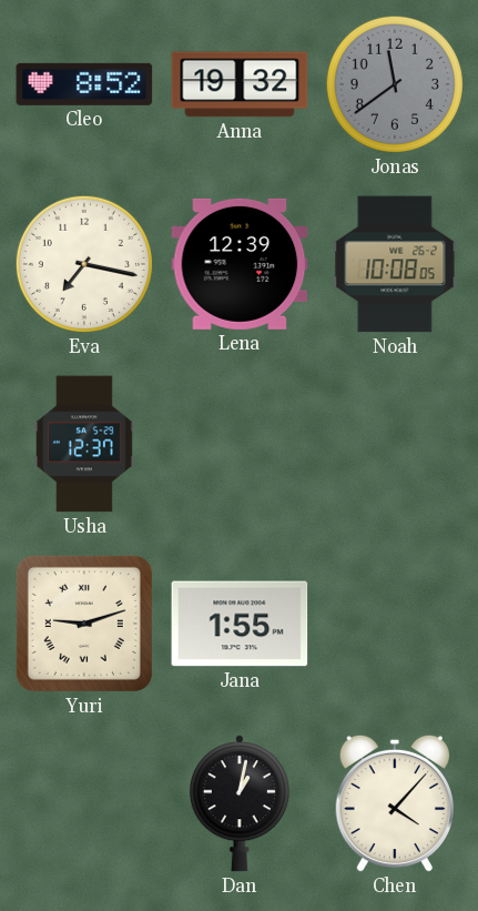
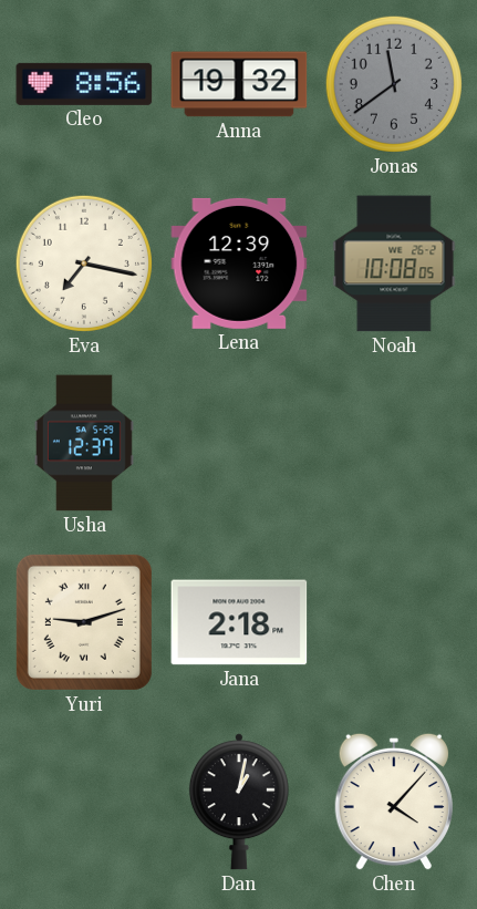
Cleo: 8:52 -> 8:56 (84, 84)
Jana: 1:55 -> 2:18 (239, 622)
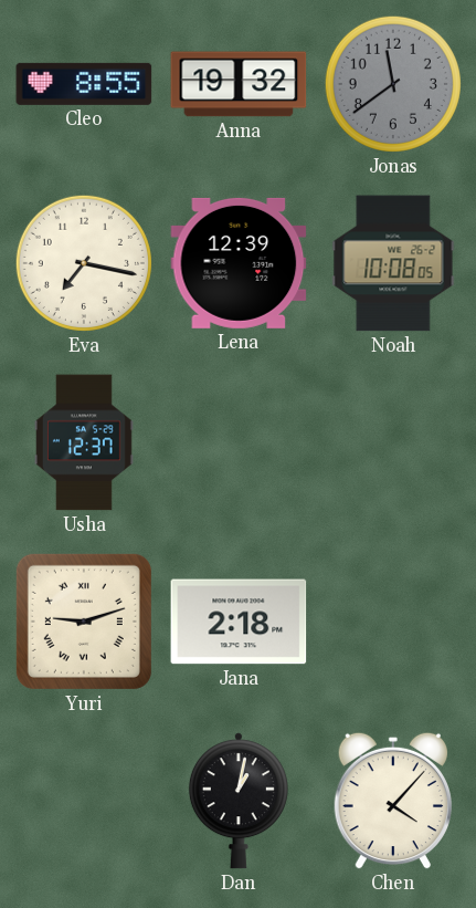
Cleo: 8:56 -> 8:55 (84, 84)
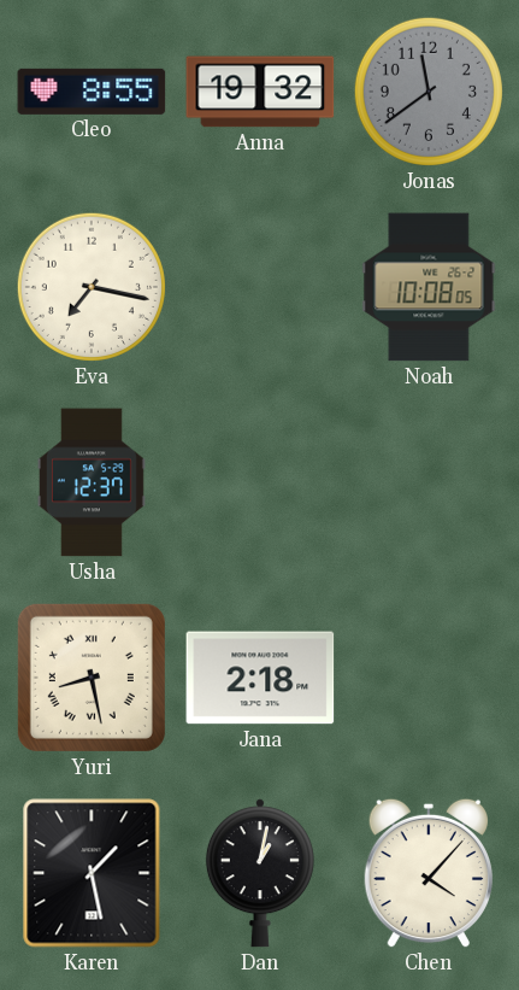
Lena: 12:39 -> none (239, 263)
Yuri: 9:12 -> 8:28 (92, 678)
Karen: none -> 1:28 (92, 873)
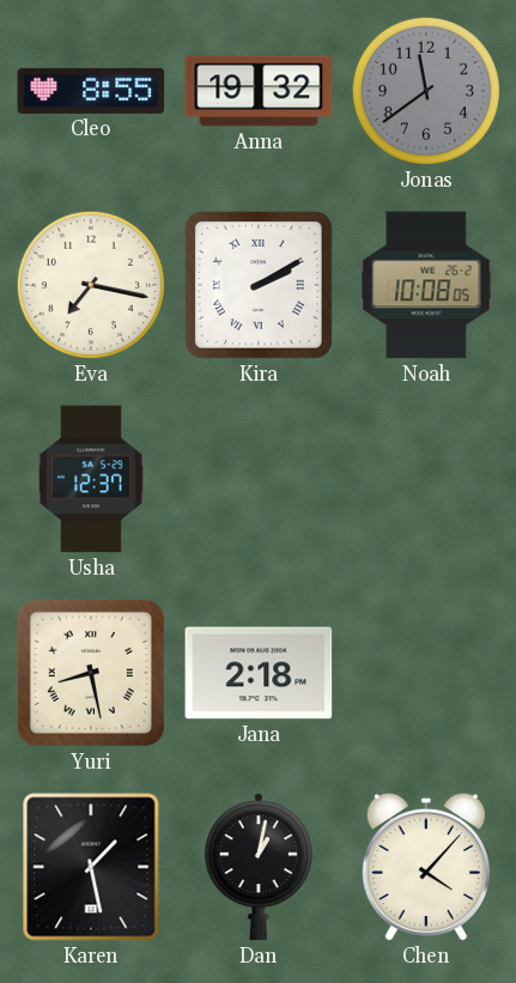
Kira: none -> 2:10 (259, 285)
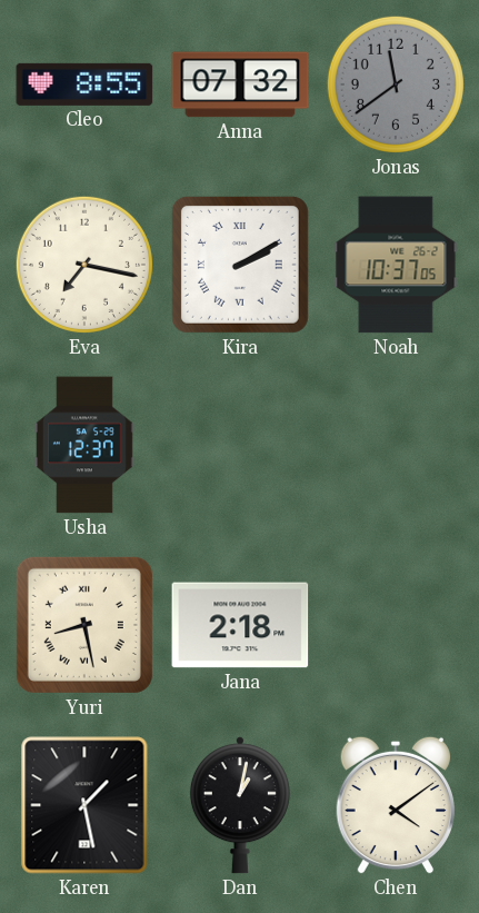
Anna: 19:32 -> 07:32 (240, 85)
Noah: 10:08 -> 10:37 (396, 265)
Chen: 4:07 -> 4:09 (395, 805)
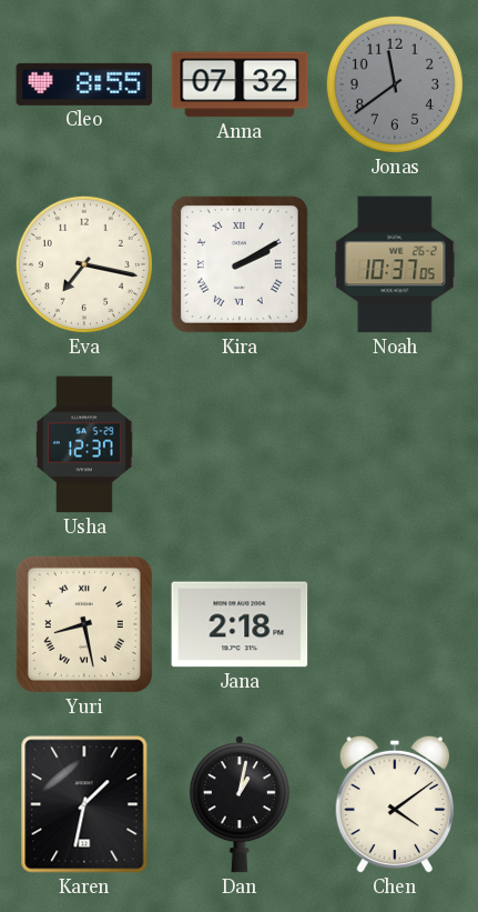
Karen: 1:28 -> 1:32 (84, 804)
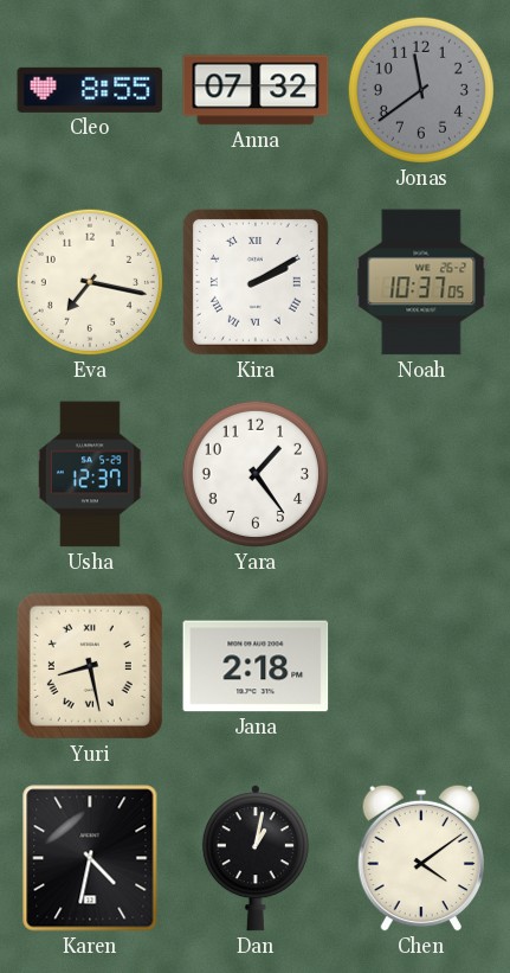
Yara: none -> 1:24 (256, 474)
Karen: 1:32 -> 4:32 (90, 858)
